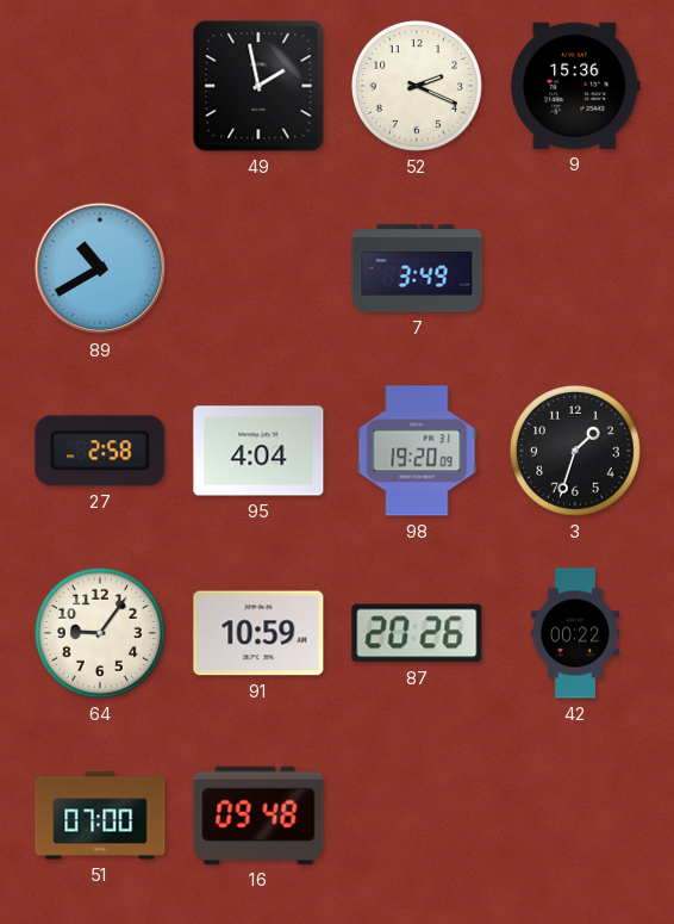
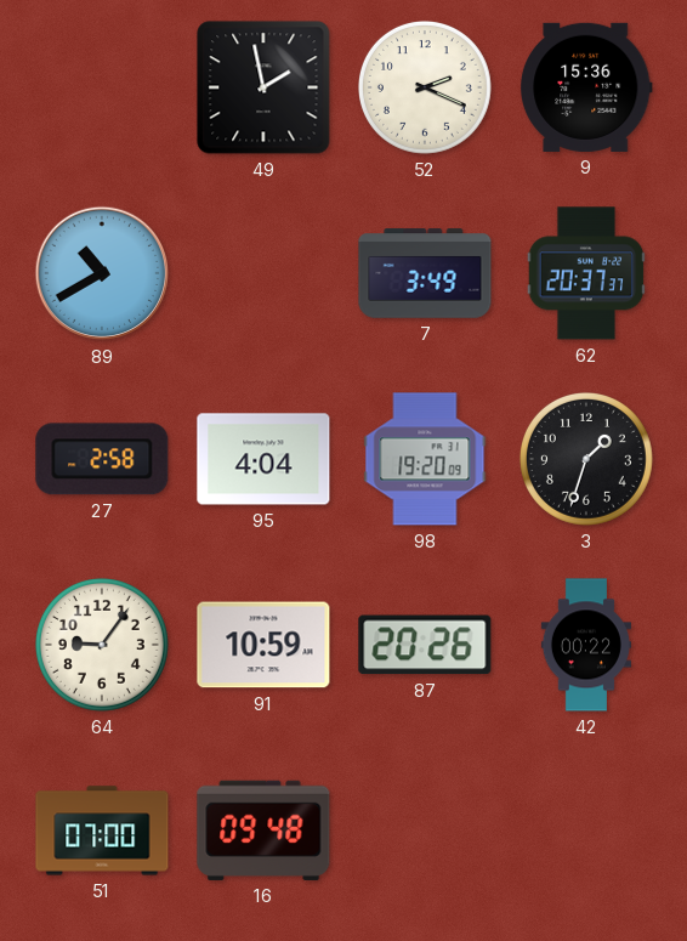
62: none -> 20:37 (586, 273)
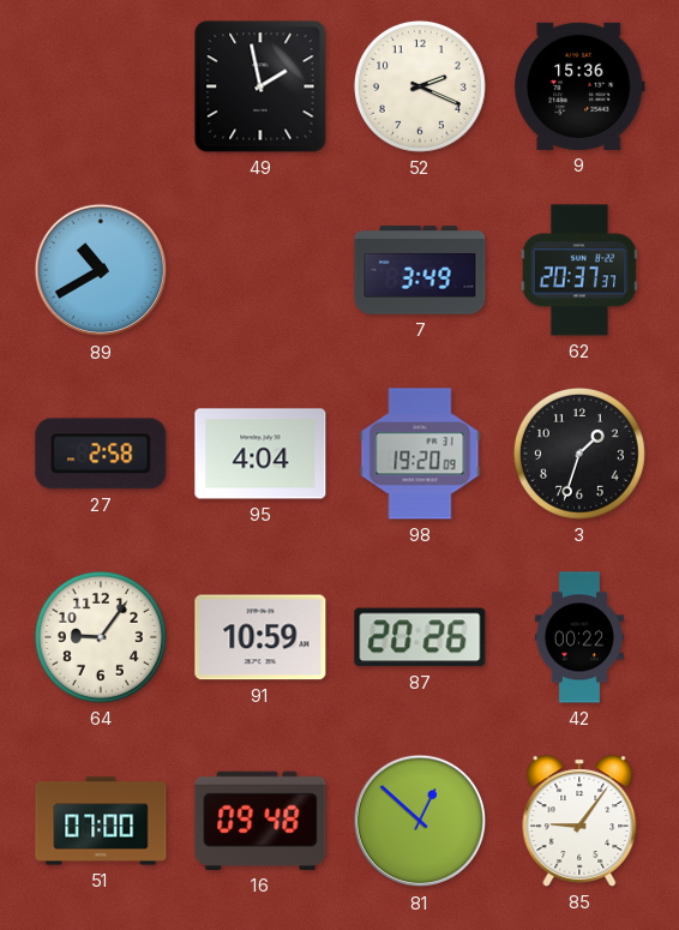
81: none -> 12:52 (420, 821)
85: none -> 9:06 (579, 821)
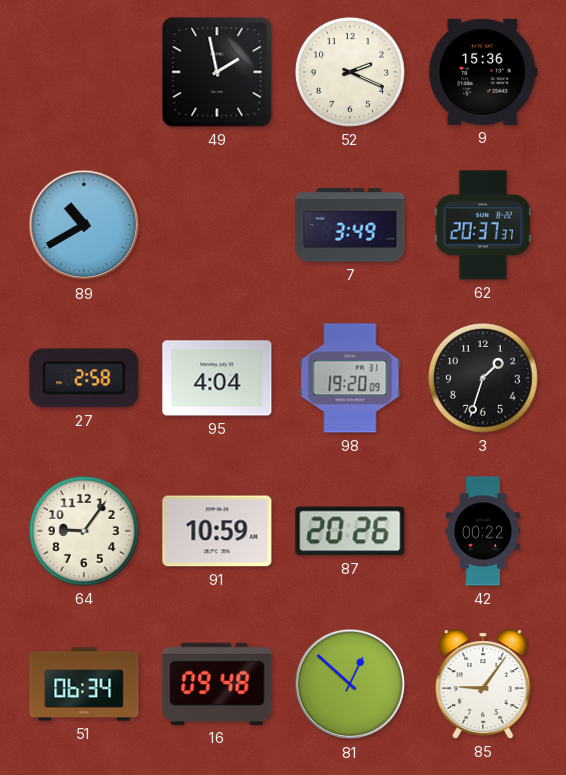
51: 07:00 -> 06:34 (84, 684)
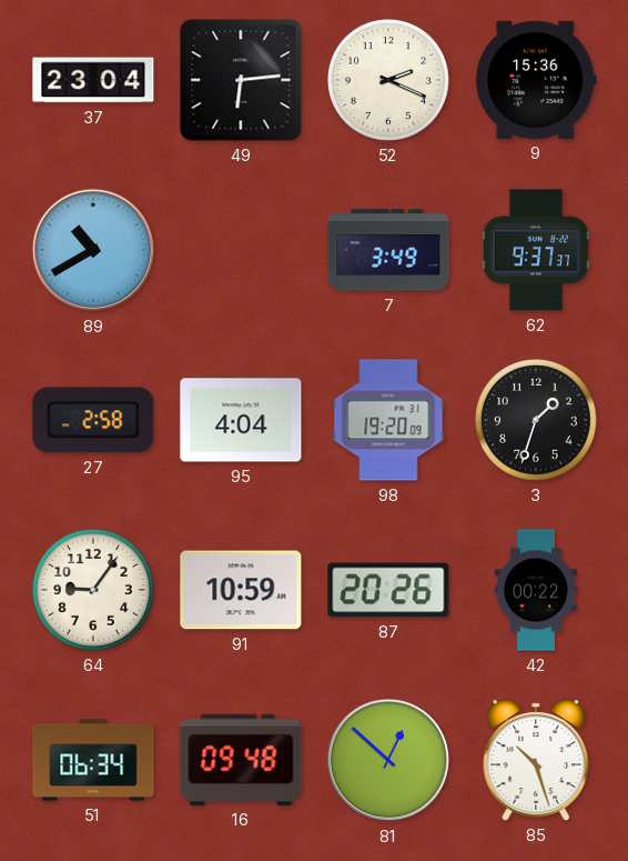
37: none -> 23:04 (93, 80)
49: 1:58 -> 6:14 (241, 80)
62: 20:37 -> 9:37 (536, 250)
85: 9:06 -> 10:27 (536, 760)
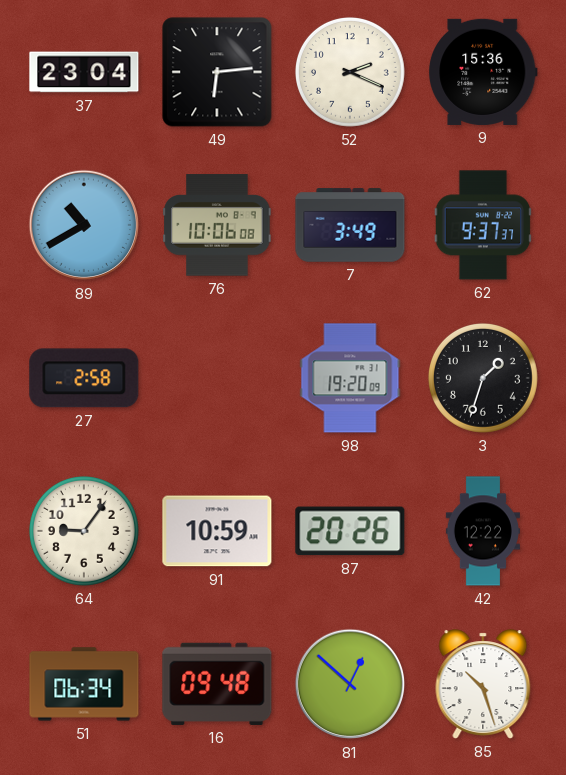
76: none -> 10:06 (217, 225)
95: 4:04 -> none (241, 420)
42: 00:22 -> 12:22 (483, 531)
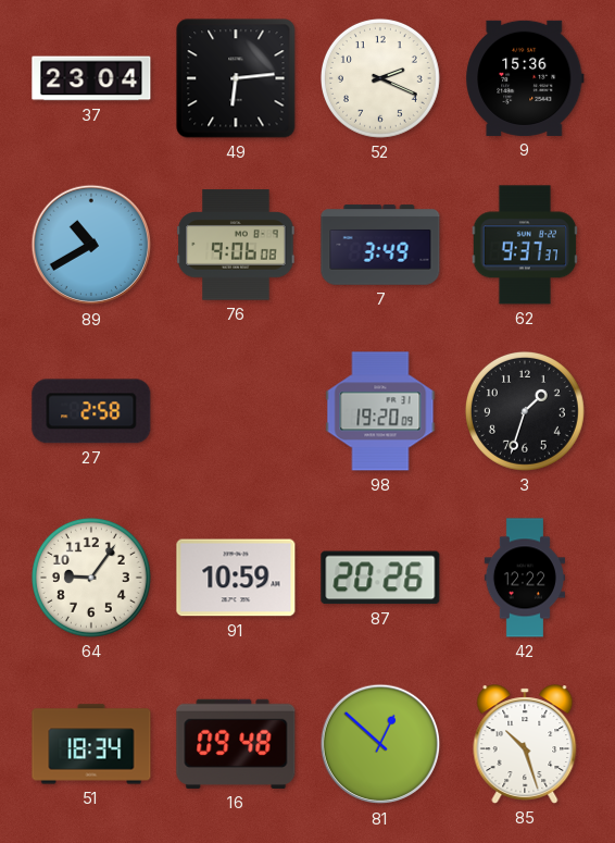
76: 10:06 -> 9:06 (236, 245)
51: 06:34 -> 18:34 (91, 744)
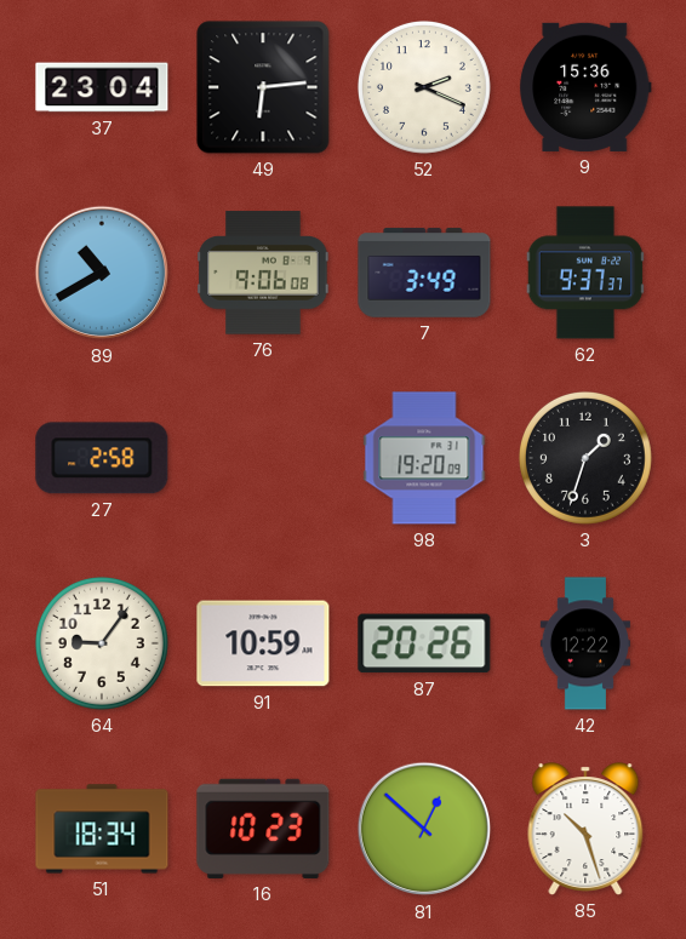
16: 09:48 -> 10:23 (263, 829)
